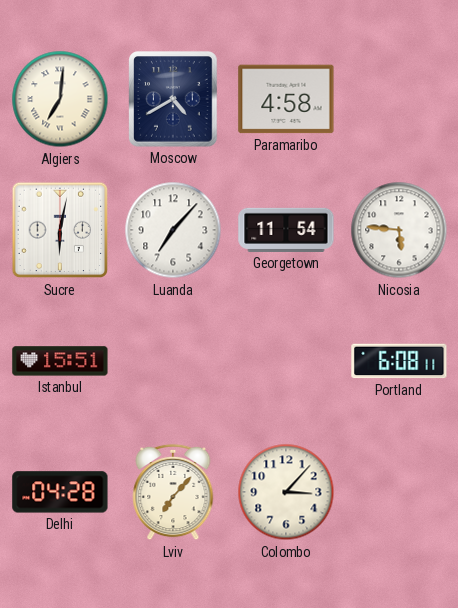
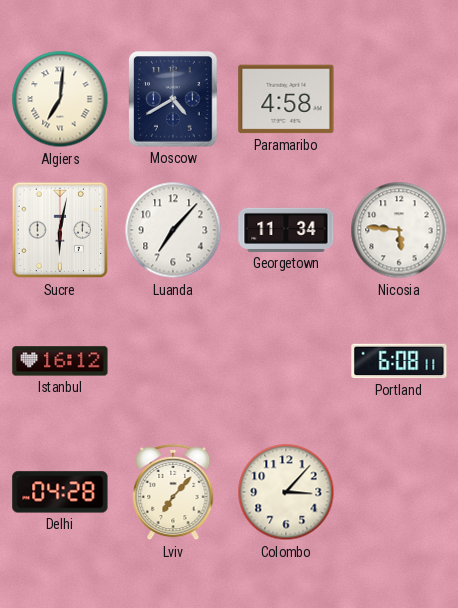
Georgetown: 11:54 -> 11:34 (286, 230)
Istanbul: 15:51 -> 16:12 (60, 361)
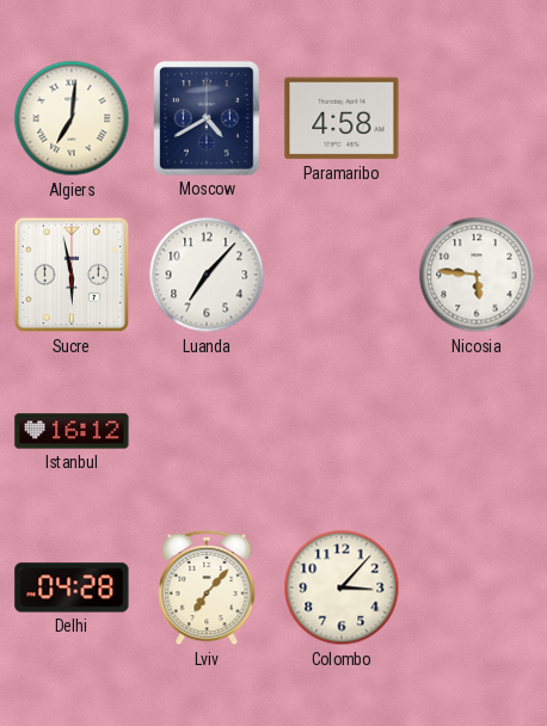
Sucre: 6:02 -> 5:58 (72, 275)
Georgetown: 11:34 -> none (286, 230)
Portland: 6:08 -> none (399, 361)
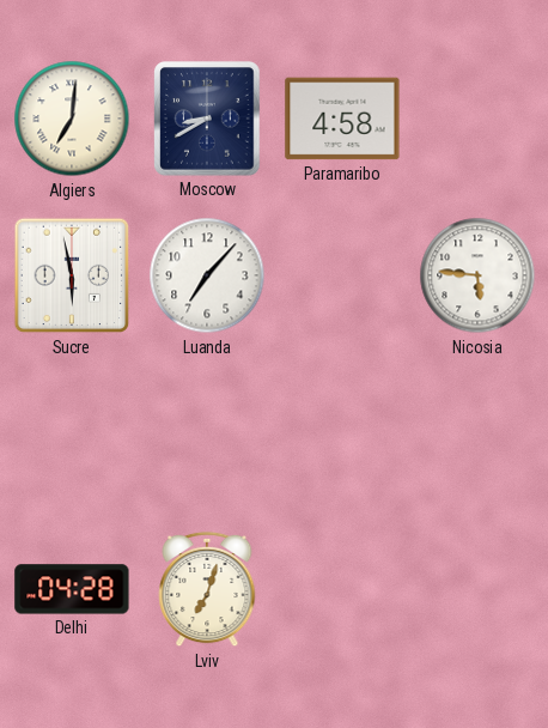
Moscow: 4:40 -> 8:40 (207, 119)
Istanbul: 16:12 -> none (72, 431)
Lviv: 7:07 -> 7:03 (207, 589)
Colombo: 3:07 -> none (342, 587)
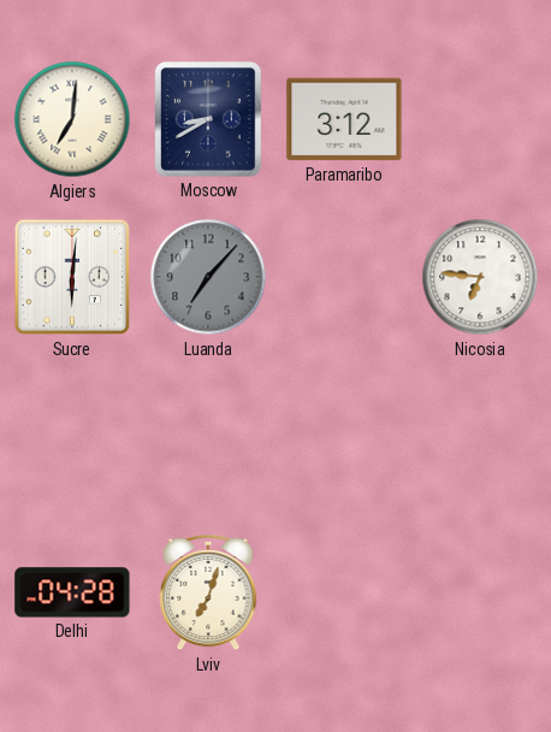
Paramaribo: 4:58 -> 3:12 (344, 119)
Sucre: 5:58 -> 6:01 (72, 277)
Luanda dial: white -> grey (208, 277)
Nicosia: 5:46 -> 6:46 (480, 277)
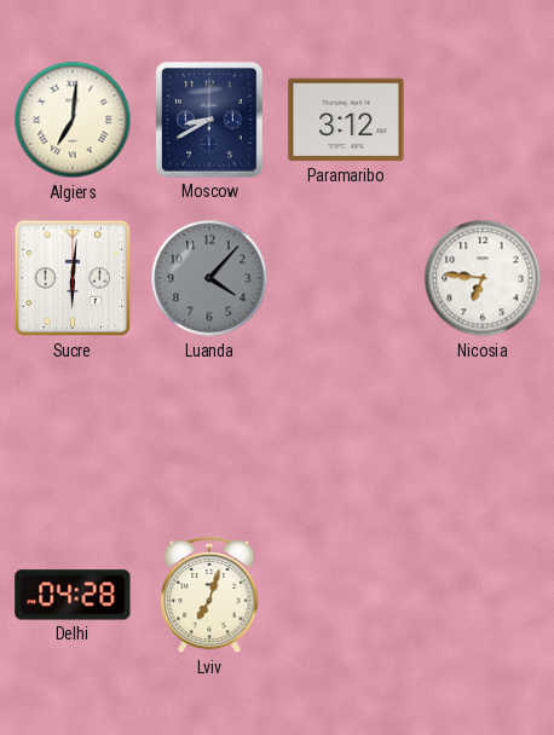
Luanda: 7:07 -> 4:07 (209, 278)
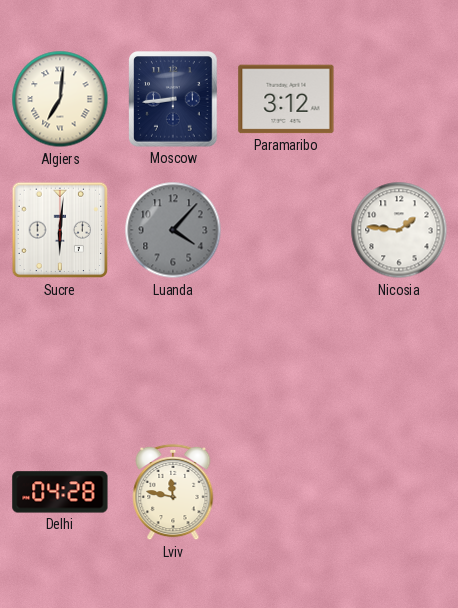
Moscow: 8:40 -> 8:44 (173, 99)
Nicosia: 6:46 -> 1:46 (399, 230)
Lviv: 7:03 -> 11:47 (173, 492)
